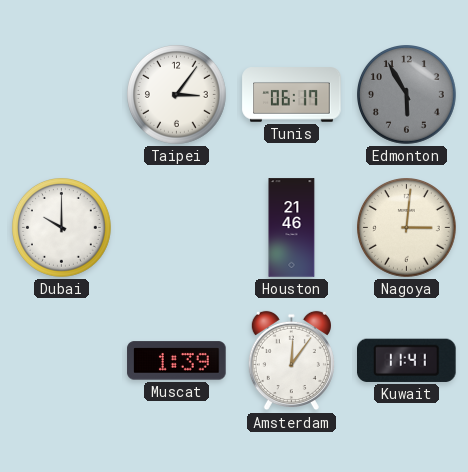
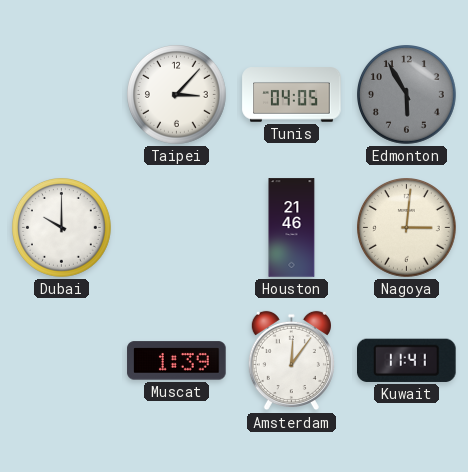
Taipei: 3:06 -> 3:07 (177, 95)
Tunis: 06:17 -> 04:05 (292, 95)
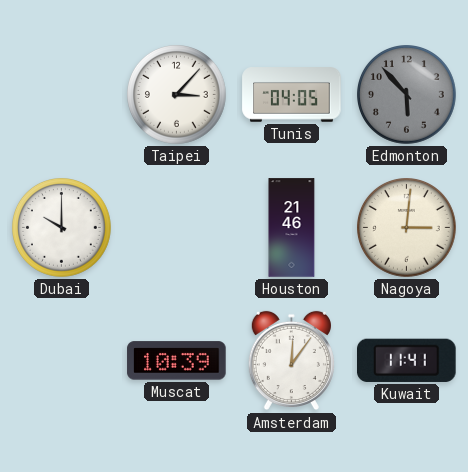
Edmonton: 5:55 -> 5:53 (407, 95)
Muscat: 1:39 -> 10:39 (177, 361)
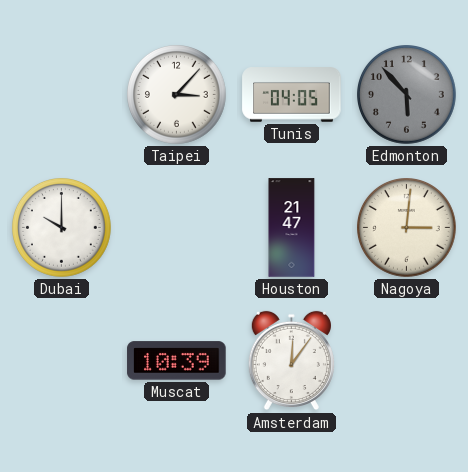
Houston: 21:46 -> 21:47 (292, 228)
Kuwait: 11:41 -> none (407, 360)
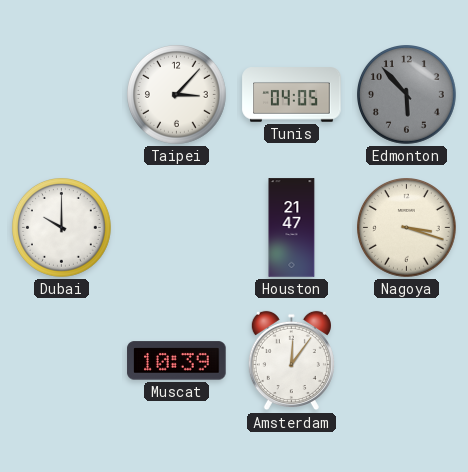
Nagoya: 3:01 -> 3:18 (407, 228)
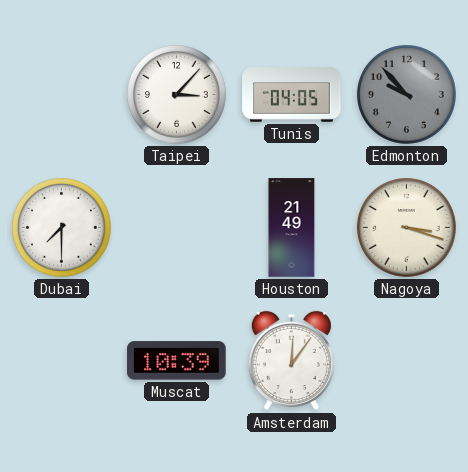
Edmonton: 5:53 -> 9:53 (407, 95)
Dubai: 10:00 -> 7:30 (62, 228)
Houston: 21:47 -> 21:49 (292, 228)
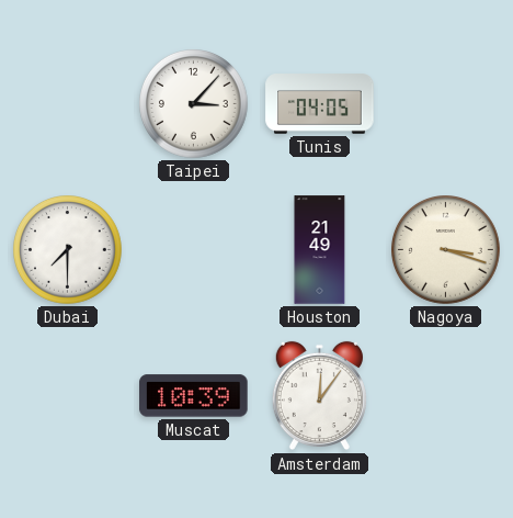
Edmonton: 9:53 -> none (407, 95)
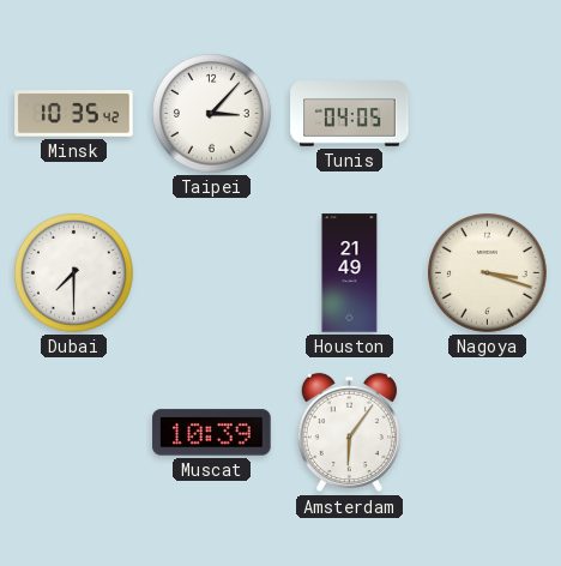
Minsk: none -> 10:35 (74, 114)
Amsterdam: 12:06 -> 6:06 (349, 433)
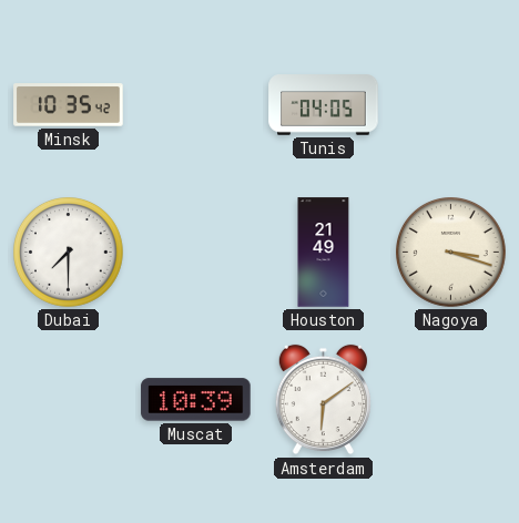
Taipei: 3:07 -> none (212, 114)
Amsterdam: 6:06 -> 6:09 (323, 400)
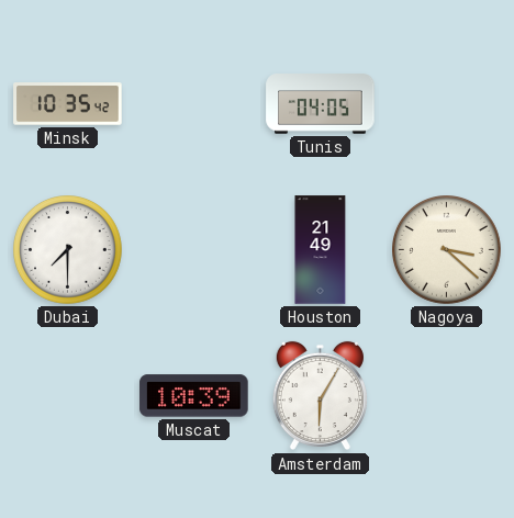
Nagoya: 3:18 -> 3:22 (447, 250)
Amsterdam: 6:09 -> 6:05 (320, 396)
